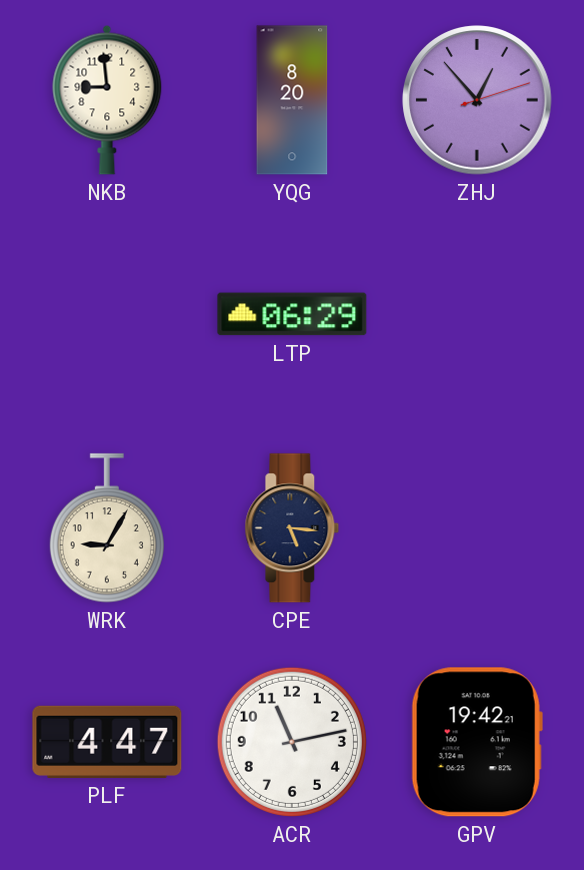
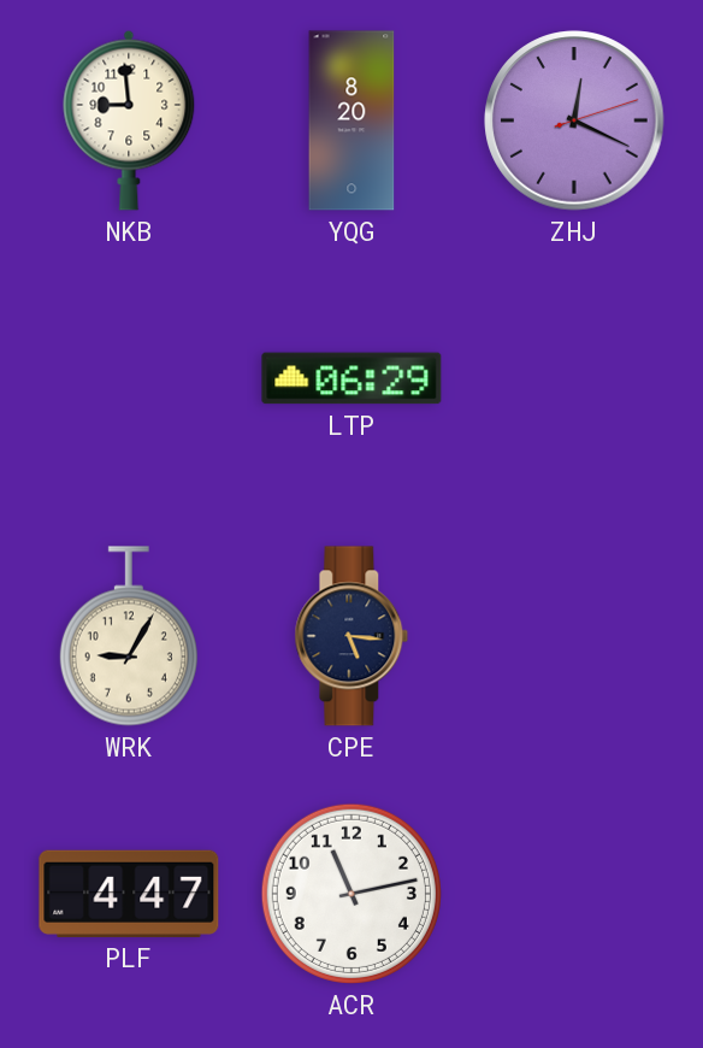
ZHJ: 12:53 -> 12:19 (574, 120)
GPV: 19:42 -> none (477, 742)
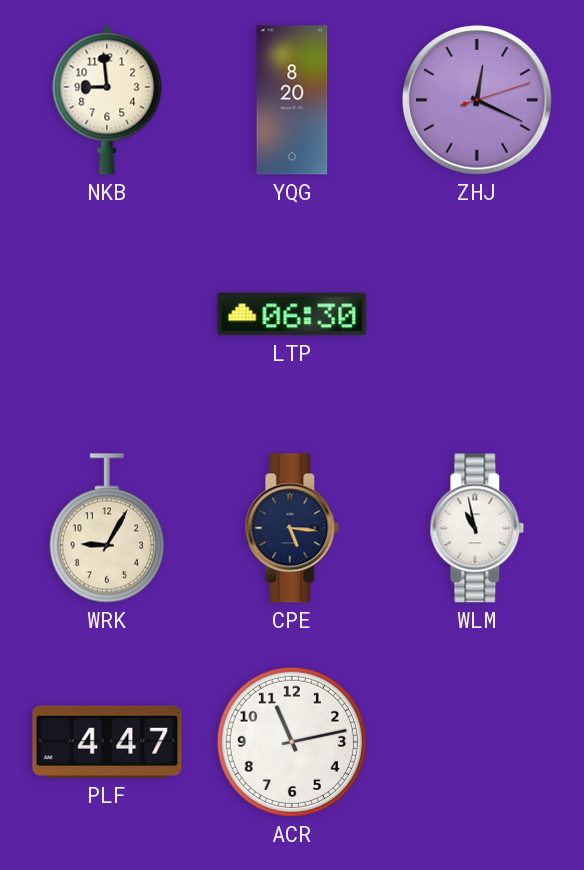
LTP: 06:29 -> 06:30 (292, 314)
WLM: none -> 10:58 (477, 528)
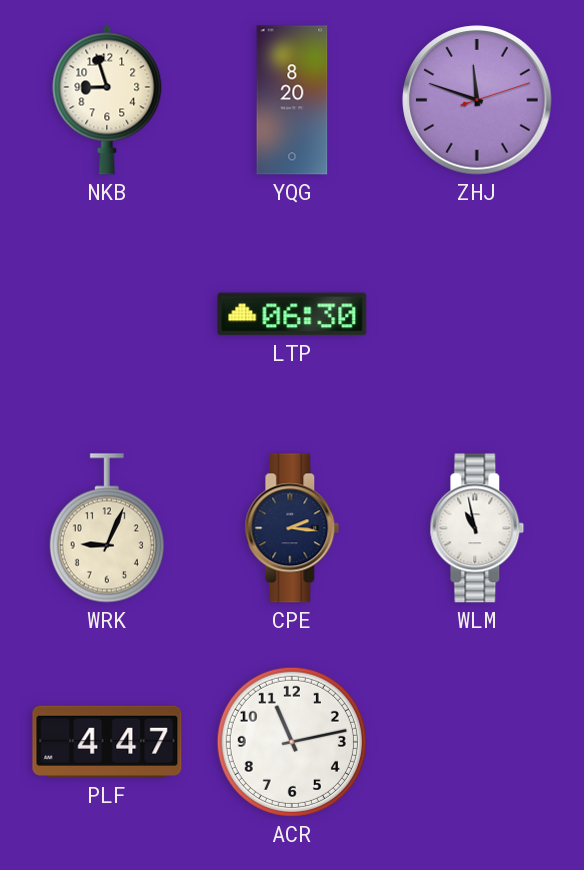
NKB: 8:59 -> 8:57 (107, 100)
ZHJ: 12:19 -> 11:48 (477, 100)
WRK: 9:05 -> 9:04 (107, 528)
CPE: 5:16 -> 2:16 (292, 528)
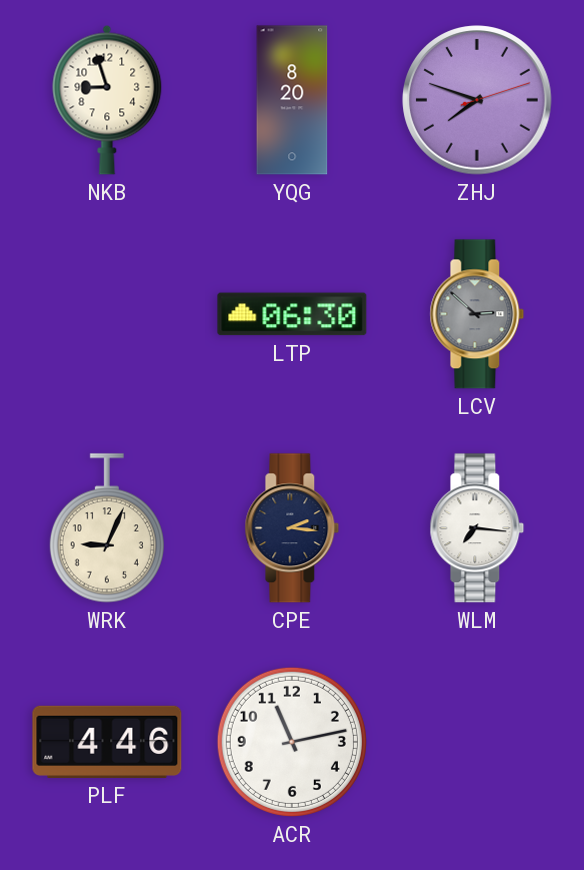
ZHJ: 11:48 -> 7:48 (477, 100)
LCV: none -> 2:52 (477, 314)
WLM: 10:58 -> 7:16 (477, 528)
PLF: 4:47 -> 4:46 (107, 742)
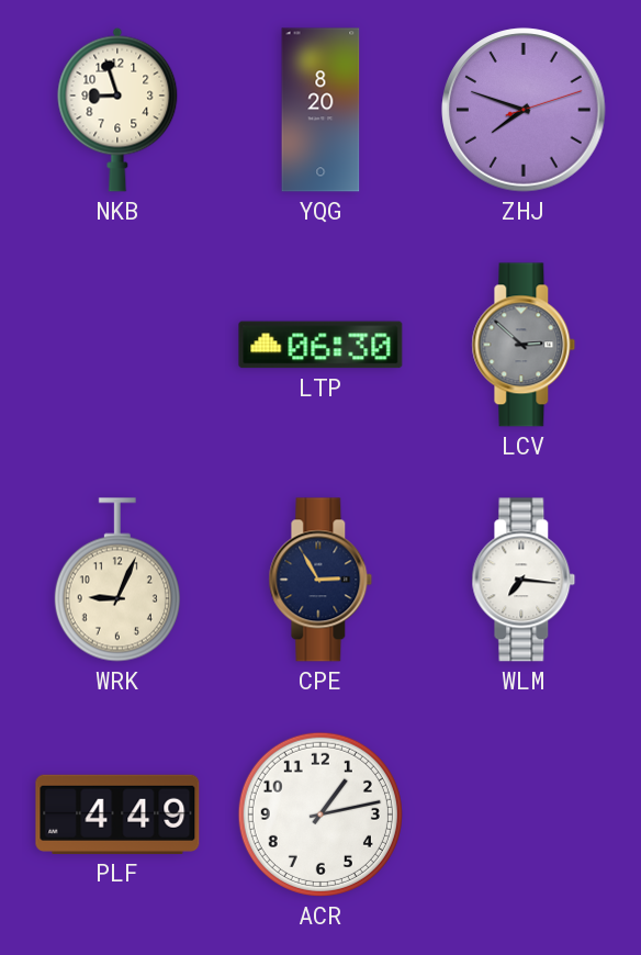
CPE: 2:16 -> 2:55 (320, 580)
PLF: 4:46 -> 4:49 (117, 814)
ACR: 11:13 -> 1:13 (320, 814)
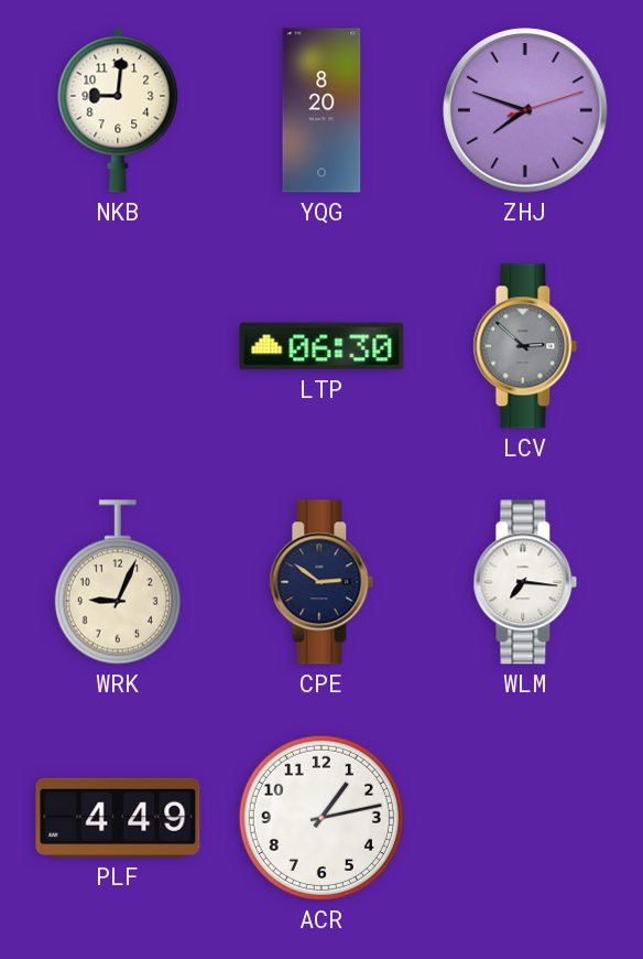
NKB: 8:57 -> 9:01 (118, 110)
CPE: 2:55 -> 2:51 (321, 582)
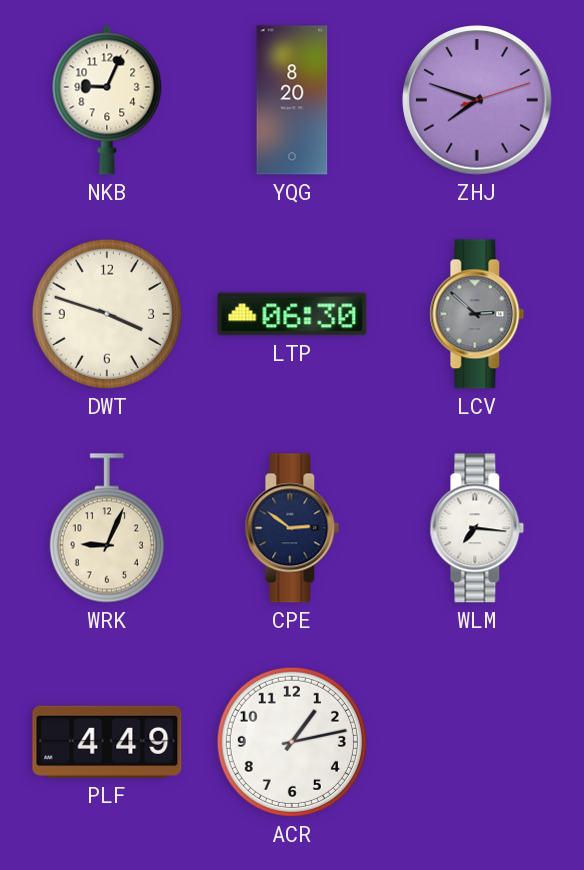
NKB: 9:01 -> 9:04 (107, 100)
DWT: none -> 3:48 (107, 314)
